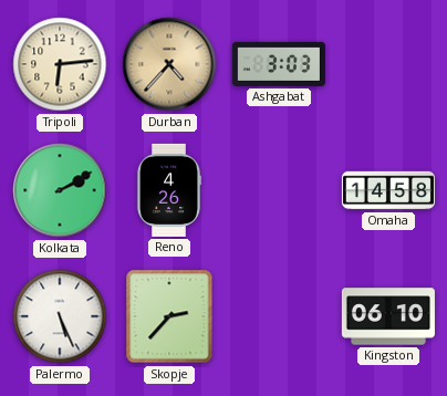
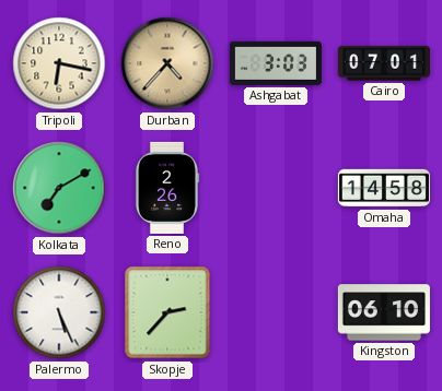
Tripoli: 6:14 -> 6:17 (59, 63)
Cairo: none -> 07:01 (384, 63)
Kolkata: 2:10 -> 7:10 (59, 188)
Reno: 4:26 -> 2:26 (166, 188)
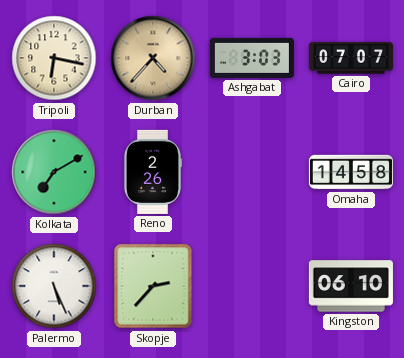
Cairo: 07:01 -> 07:07 (351, 58)
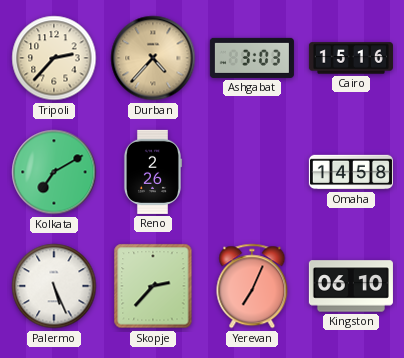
Tripoli: 6:17 -> 2:37 (54, 58)
Cairo: 07:07 -> 15:16 (351, 58)
Yerevan: none -> 7:04 (252, 286)
